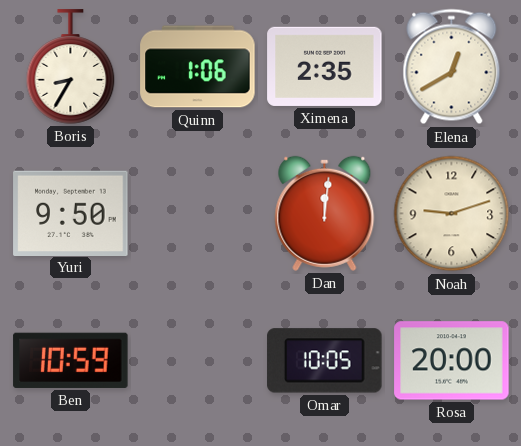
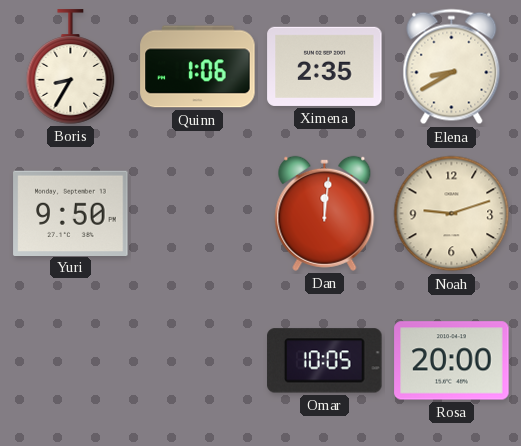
Elena: 12:40 -> 8:40 (452, 67)
Ben: 10:59 -> none (71, 360)
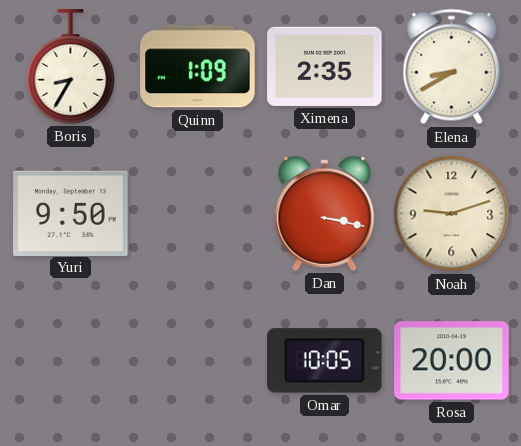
Quinn: 1:06 -> 1:09 (198, 67)
Dan: 12:01 -> 3:17 (325, 213)
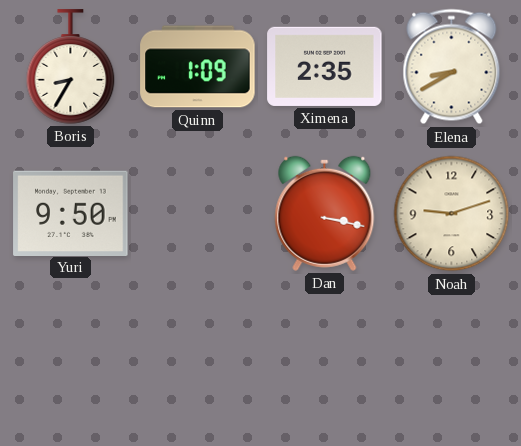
Omar: 10:05 -> none (325, 361)
Rosa: 20:00 -> none (452, 361)
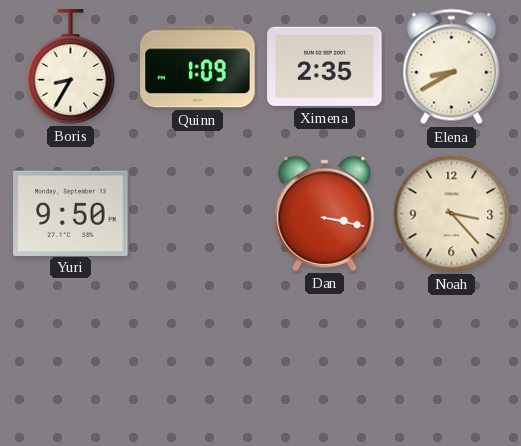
Noah: 9:12 -> 3:23 (452, 214)
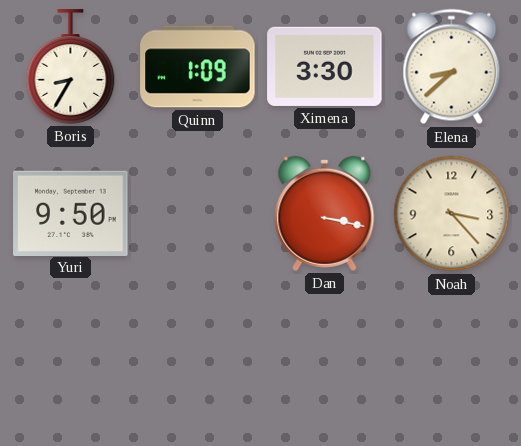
Ximena: 2:35 -> 3:30 (325, 66)
Elena: 8:40 -> 8:38 (452, 67)
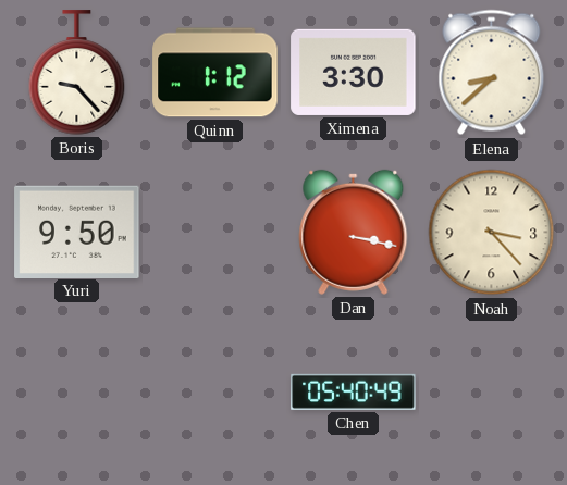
Boris: 8:35 -> 9:23 (77, 73)
Quinn: 1:09 -> 1:12 (215, 73)
Chen: none -> 05:40 (354, 391)
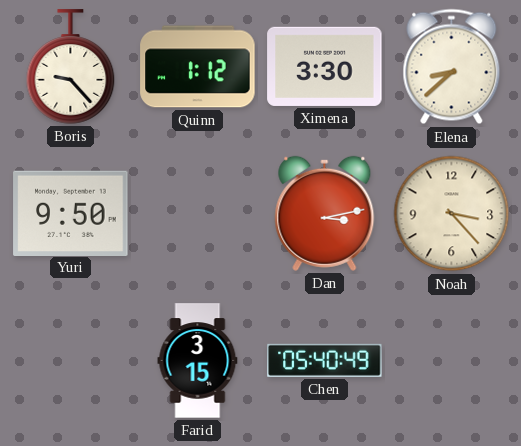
Dan: 3:17 -> 3:13 (325, 213)
Farid: none -> 3:15 (198, 361)
